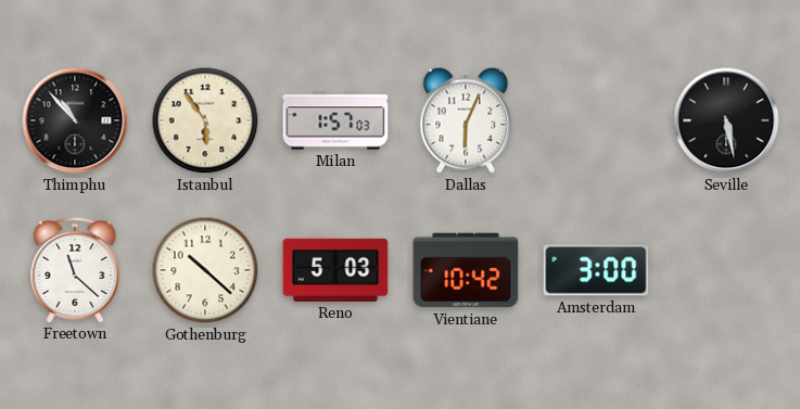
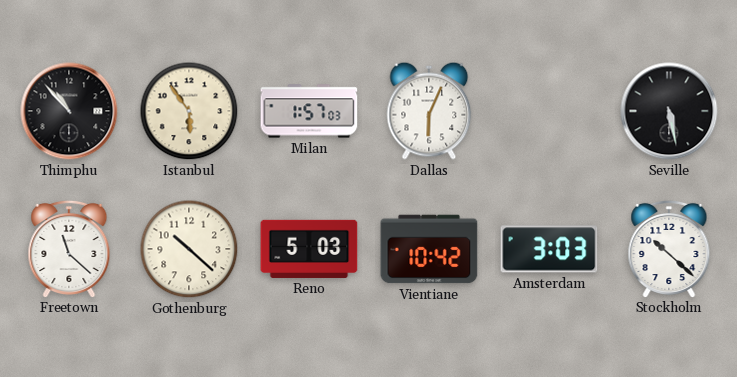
Amsterdam: 3:00 -> 3:03 (549, 249)
Stockholm: none -> 10:22 (669, 248)
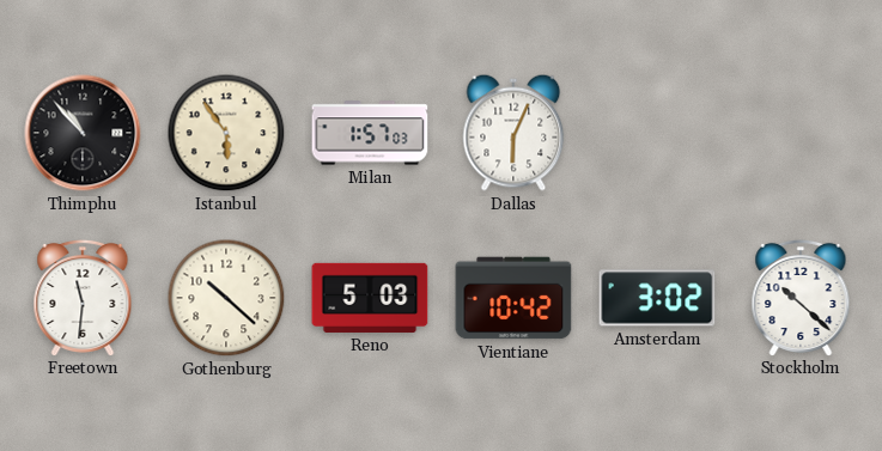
Seville: 5:28 -> none (669, 111)
Freetown: 11:22 -> 11:31 (83, 297)
Amsterdam: 3:03 -> 3:02 (657, 298)
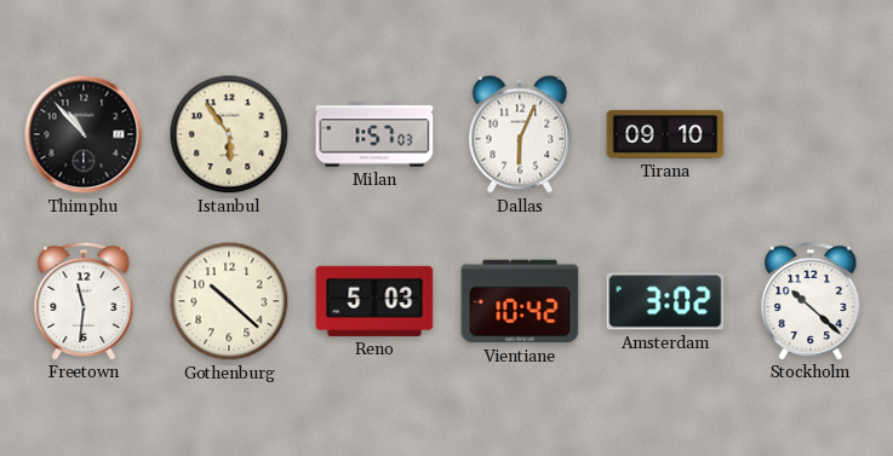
Tirana: none -> 09:10 (665, 134)
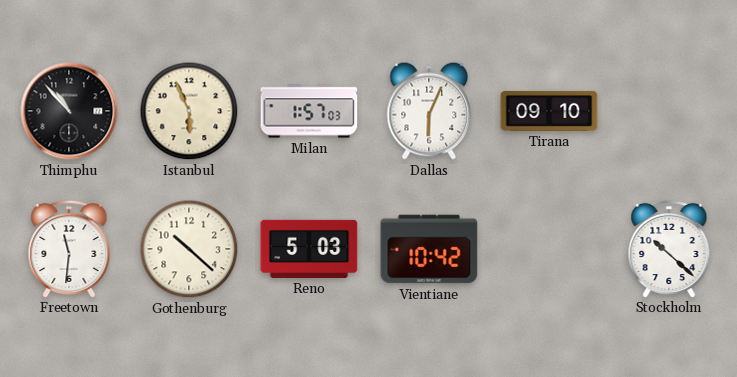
Istanbul: 5:54 -> 5:56 (189, 111)
Amsterdam: 3:02 -> none (665, 301)
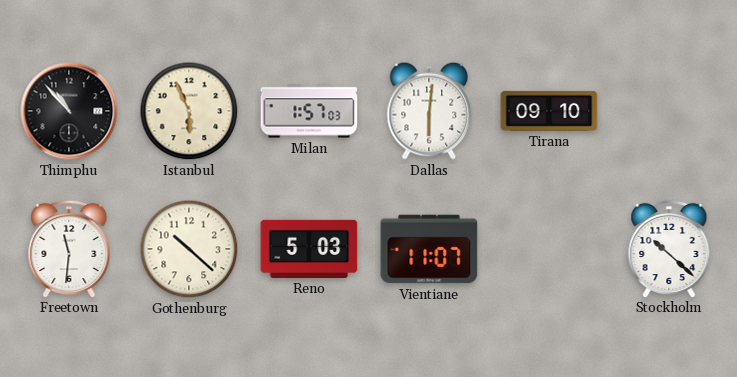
Dallas: 6:04 -> 6:01 (429, 111)
Vientiane: 10:42 -> 11:07 (429, 249)
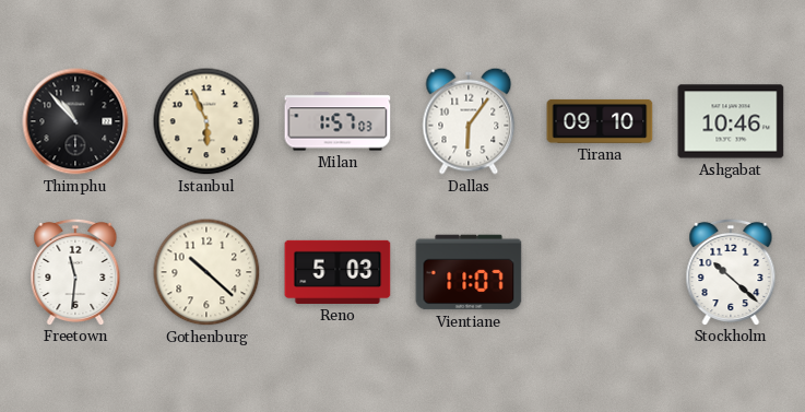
Dallas: 6:01 -> 6:06 (469, 121)
Ashgabat: none -> 10:46 (731, 121)
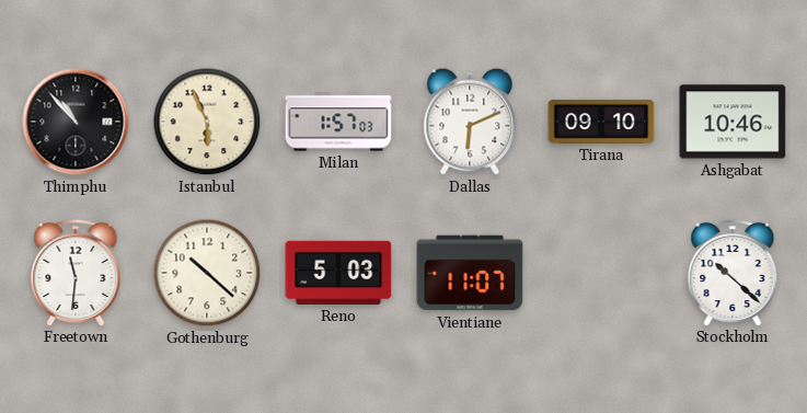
Dallas: 6:06 -> 6:11 (470, 122)
